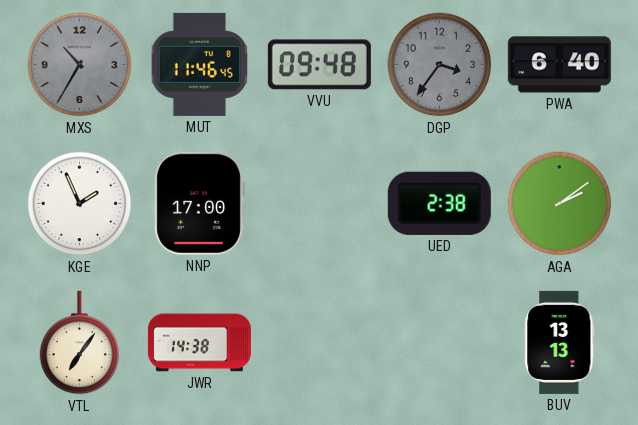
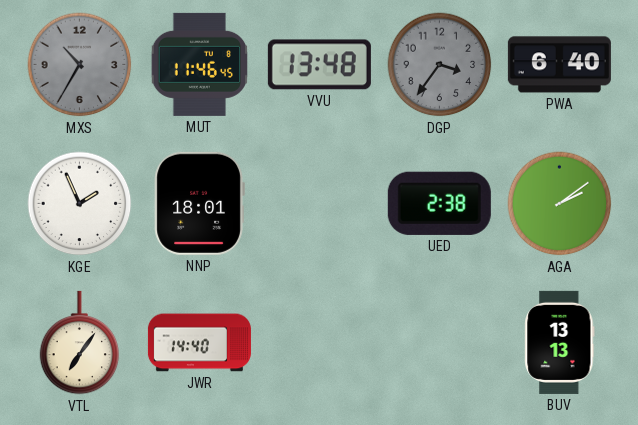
VVU: 09:48 -> 13:48 (319, 65)
NNP: 17:00 -> 18:01 (199, 203)
JWR: 14:38 -> 14:40 (199, 343)
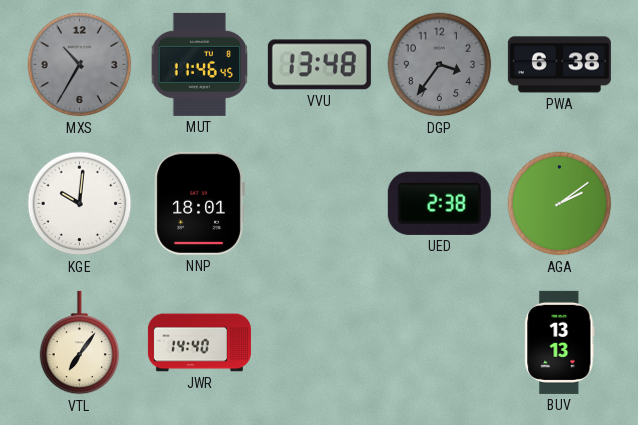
PWA: 6:40 -> 6:38 (559, 65)
KGE: 1:56 -> 10:01 (80, 204)
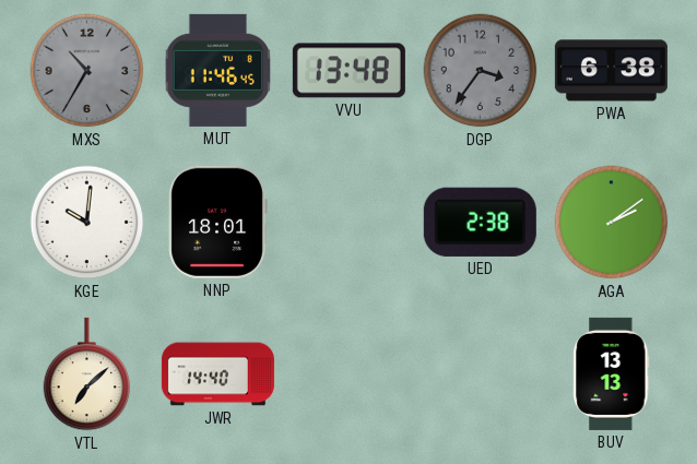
VTL: 7:06 -> 7:08 (87, 374)
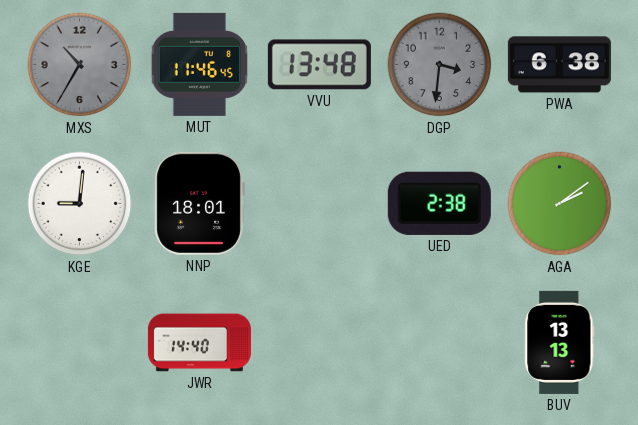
DGP: 3:36 -> 3:31 (440, 65)
KGE: 10:01 -> 9:01 (80, 204)
VTL: 7:08 -> none (87, 374)
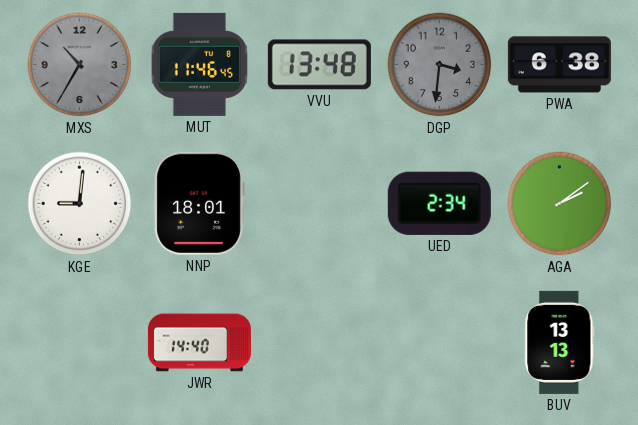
UED: 2:38 -> 2:34 (439, 203)
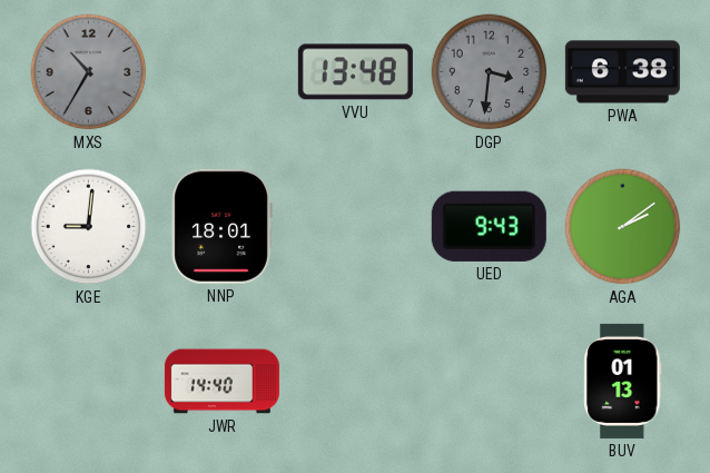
MUT: 11:46 -> none (200, 64)
UED: 2:34 -> 9:43 (489, 226)
BUV: 13:13 -> 01:13 (623, 381)
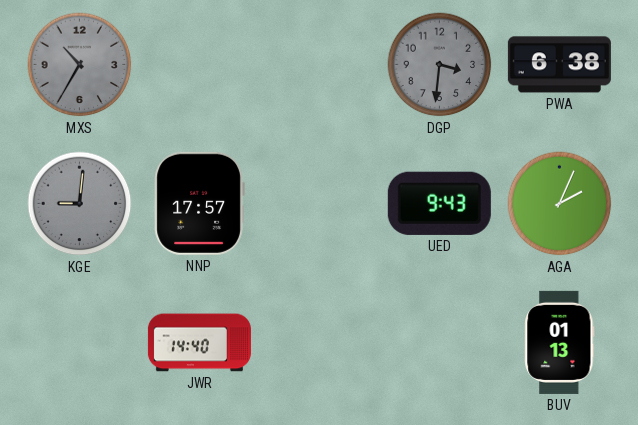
VVU: 13:48 -> none (355, 72)
KGE dial: white -> grey (80, 204)
NNP: 18:01 -> 17:57 (199, 203)
AGA: 2:09 -> 2:04 (560, 204)
